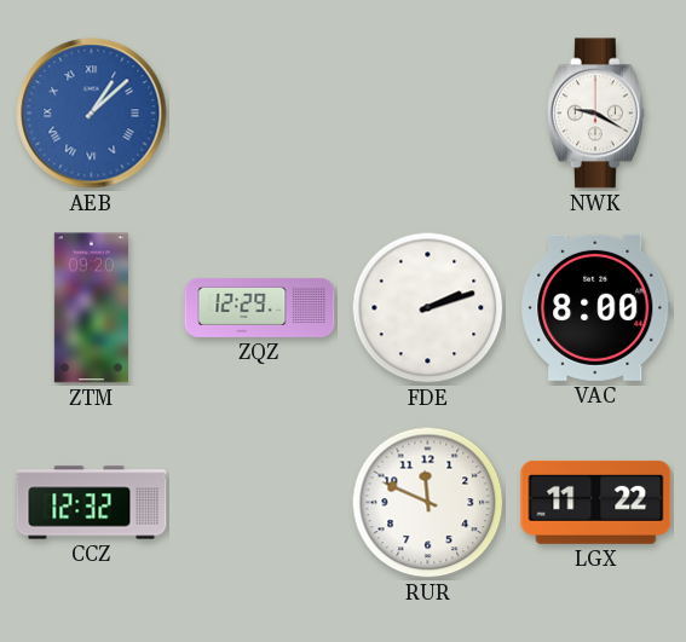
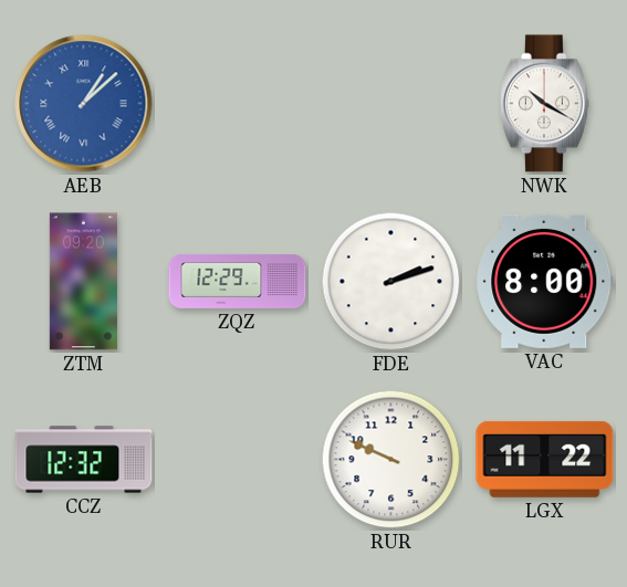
NWK: 9:20 -> 10:20 (544, 104)
RUR: 11:49 -> 9:49 (391, 460)
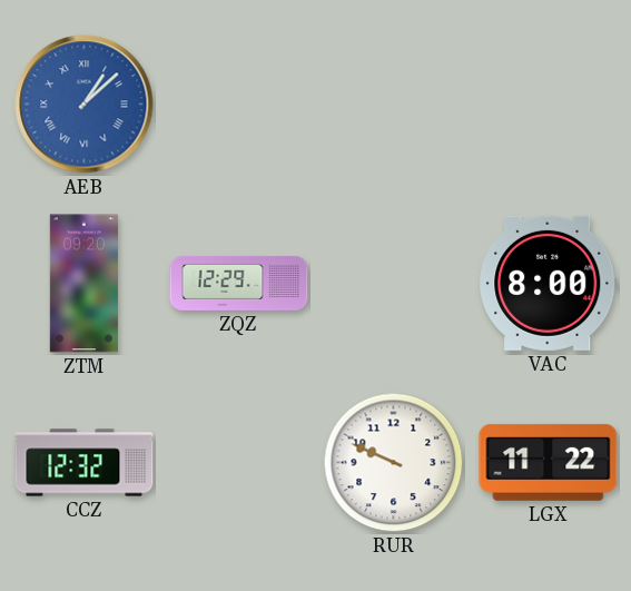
NWK: 10:20 -> none (544, 104)
FDE: 2:12 -> none (391, 282)
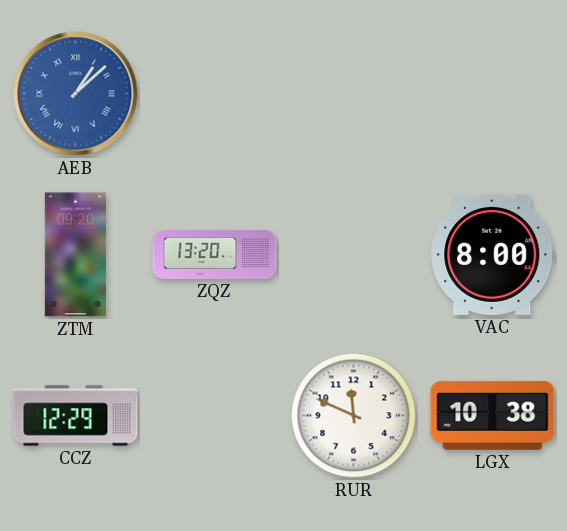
ZQZ: 12:29 -> 13:20 (215, 254)
CCZ: 12:32 -> 12:29 (76, 416)
RUR: 9:49 -> 11:49 (354, 416)
LGX: 11:22 -> 10:38 (493, 415)
